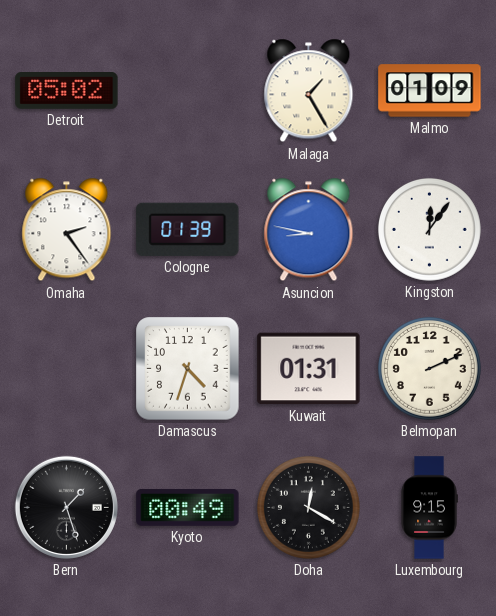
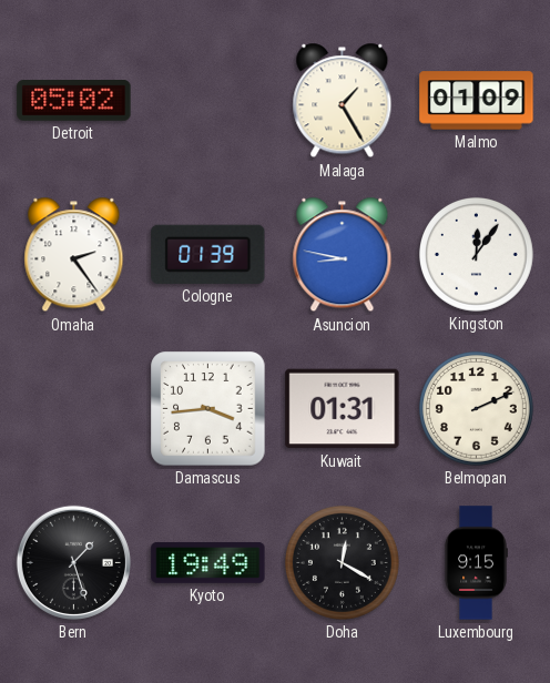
Damascus: 4:33 -> 3:44 (208, 409)
Kyoto: 00:49 -> 19:49 (208, 562)
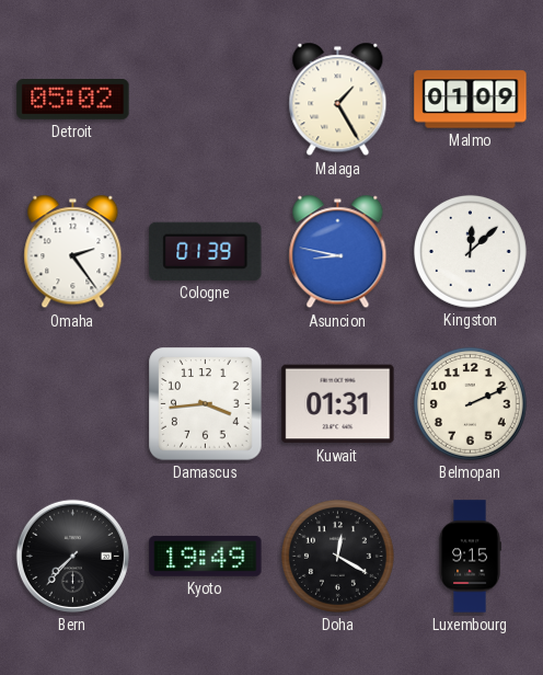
Kingston: 12:06 -> 12:08 (470, 251)
Bern: 1:27 -> 7:37 (72, 556)
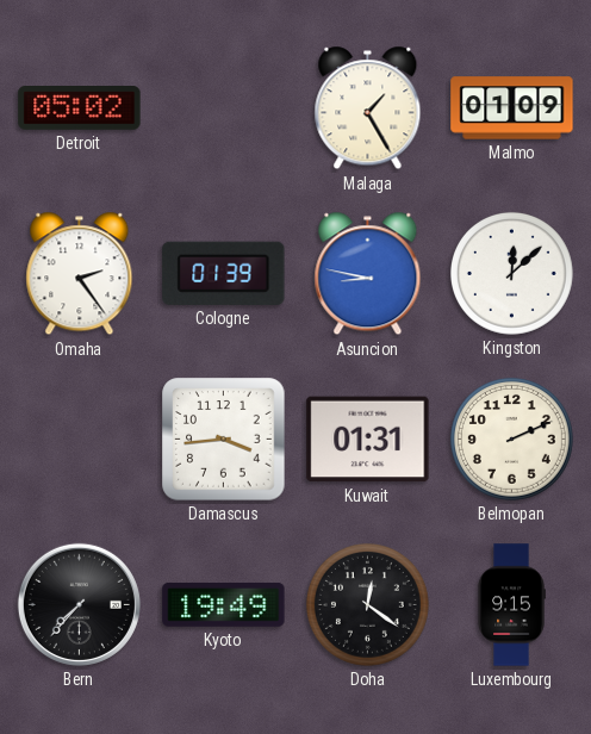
Doha: 12:20 -> 12:21 (367, 604)
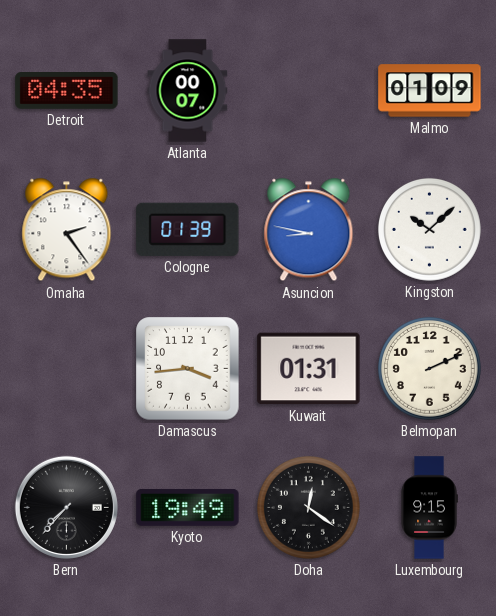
Detroit: 05:02 -> 04:35 (67, 91)
Atlanta: none -> 00:07 (188, 91)
Malaga: 1:25 -> none (368, 108)
Kingston: 12:08 -> 10:08 (429, 229)
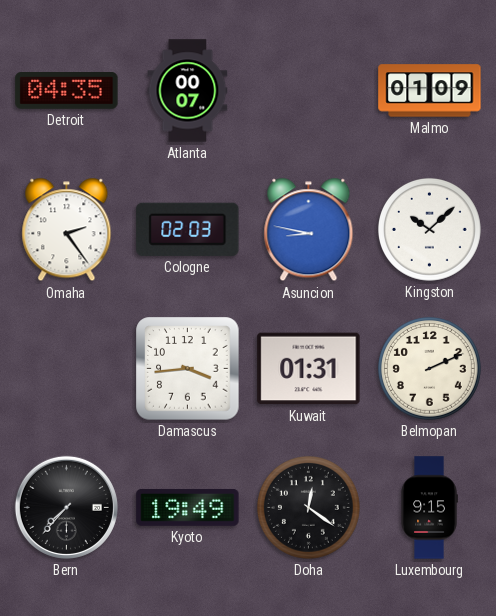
Cologne: 01:39 -> 02:03 (188, 229)
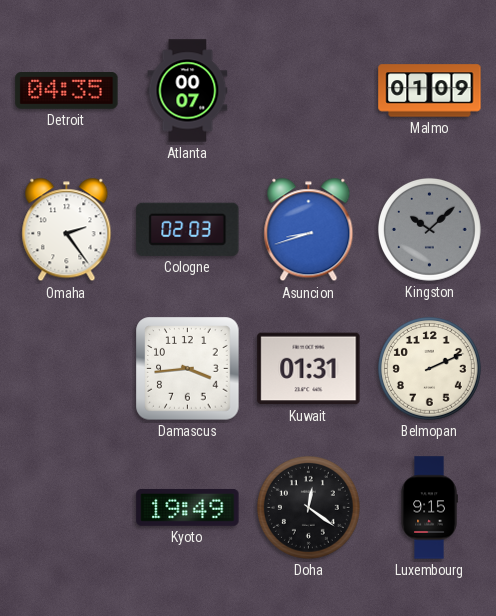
Asuncion: 8:47 -> 8:42 (309, 230)
Kingston dial: white -> grey (429, 229)
Bern: 7:37 -> none (66, 507)
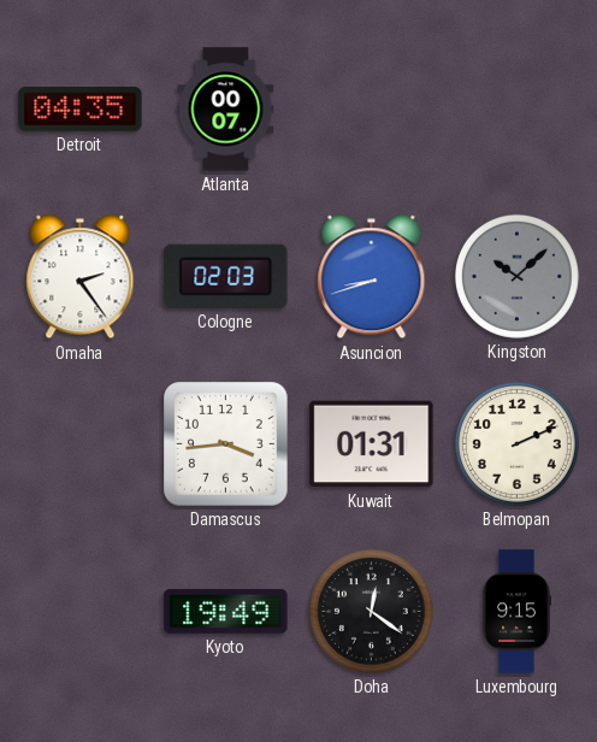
Malmo: 01:09 -> none (430, 91)
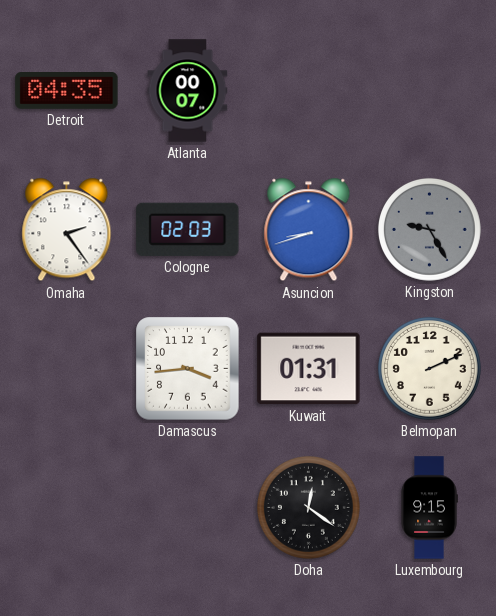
Kingston: 10:08 -> 9:25 (429, 229)
Kyoto: 19:49 -> none (226, 611)
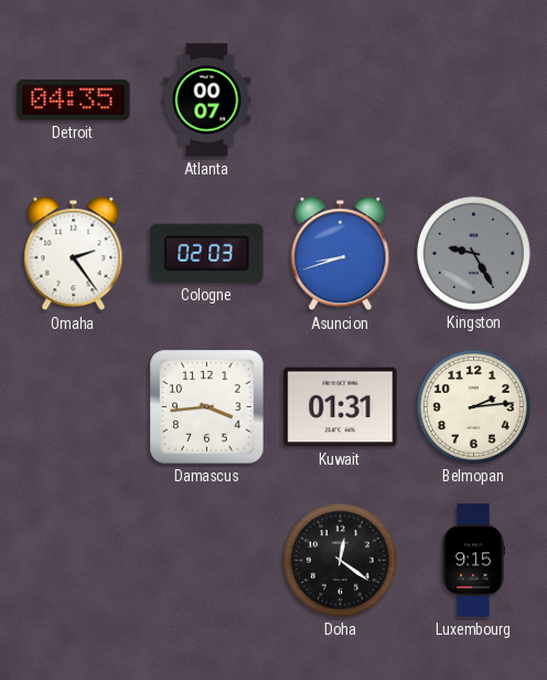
Belmopan: 2:11 -> 2:14 (473, 406)
